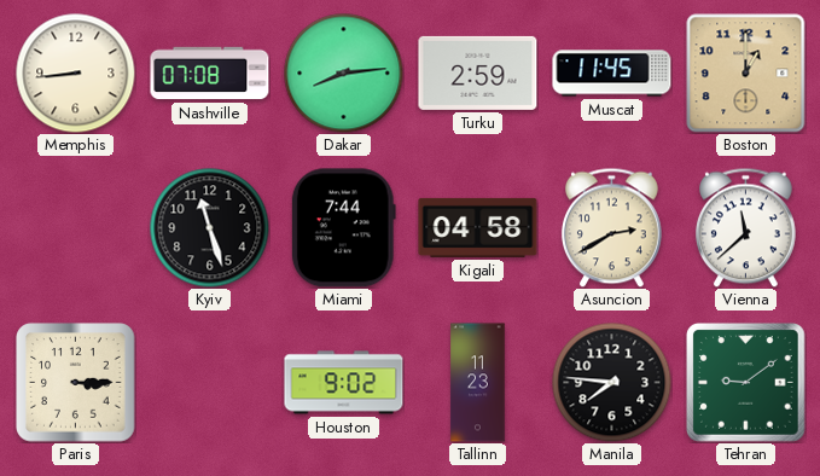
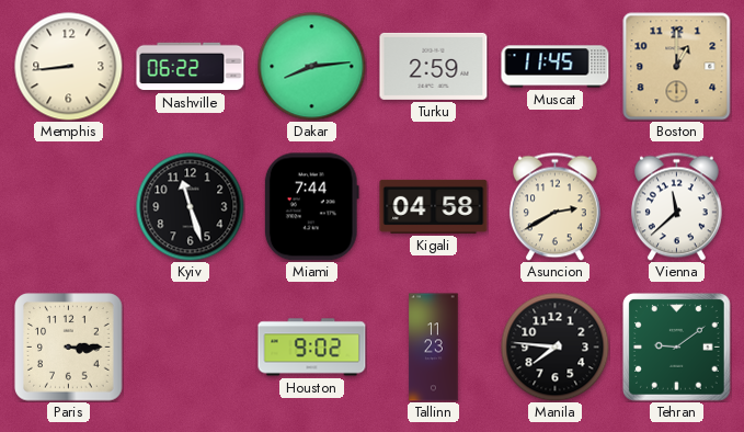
Nashville: 07:08 -> 06:22 (191, 67)
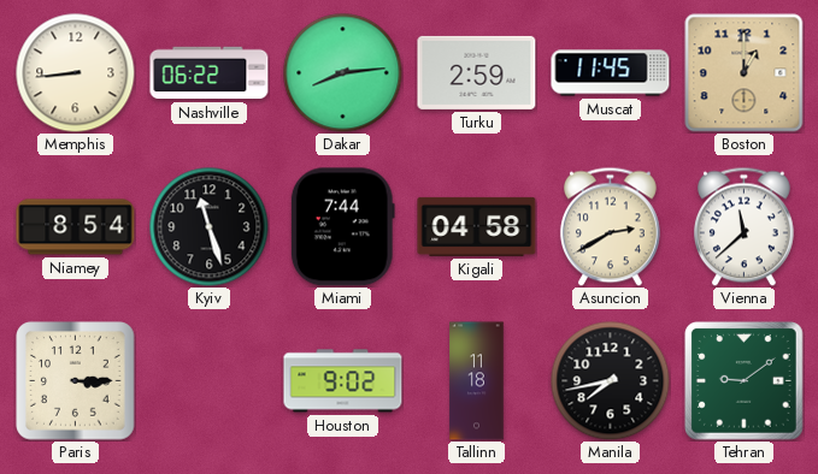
Niamey: none -> 8:54 (76, 227)
Tallinn: 11:23 -> 11:18 (477, 381)
Manila: 7:46 -> 7:43 (611, 381)
